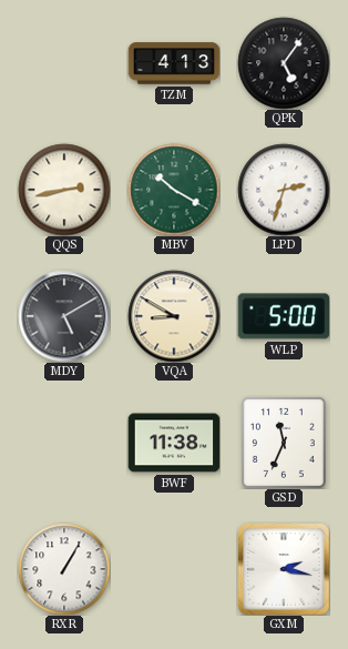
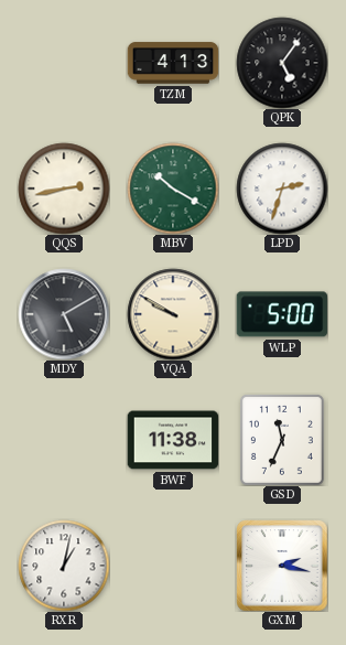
VQA: 8:50 -> 9:50 (173, 314)
RXR: 1:05 -> 1:02 (64, 566)
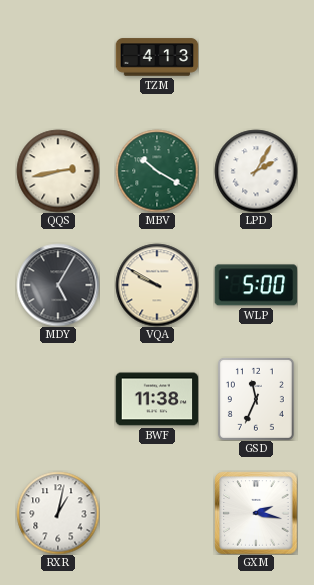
QPK: 5:06 -> none (282, 63)
LPD: 2:33 -> 2:05 (256, 171)
MDY: 5:10 -> 5:05 (58, 285)
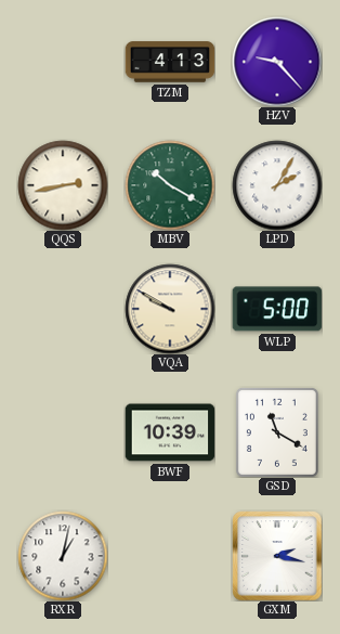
HZV: none -> 9:23 (277, 62)
MDY: 5:05 -> none (58, 285)
BWF: 11:38 -> 10:39 (170, 432)
GSD: 11:34 -> 11:20 (277, 432)
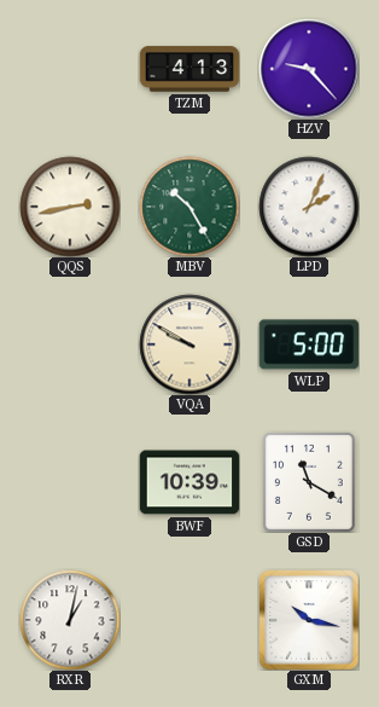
MBV: 10:20 -> 10:25 (189, 207)
LPD: 2:05 -> 2:04 (309, 207)
GXM: 2:17 -> 10:17 (309, 620)
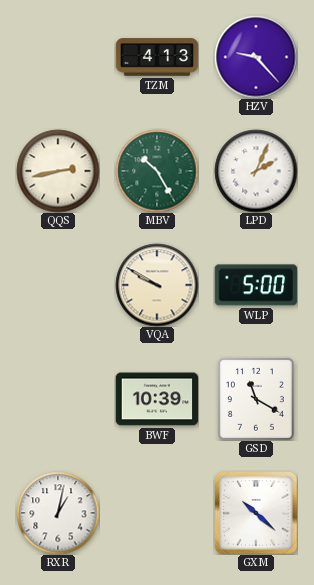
GXM: 10:17 -> 10:22 (256, 513)
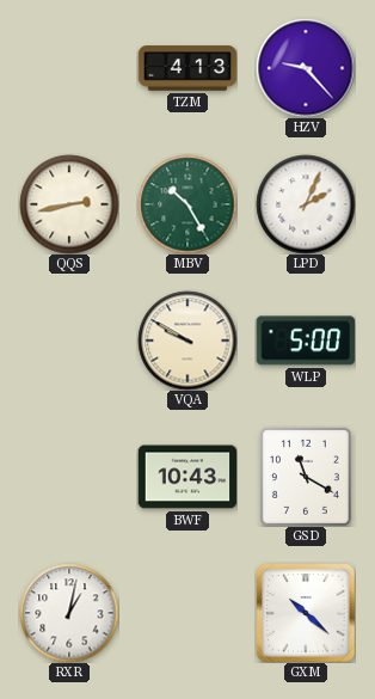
BWF: 10:39 -> 10:43 (187, 477)
